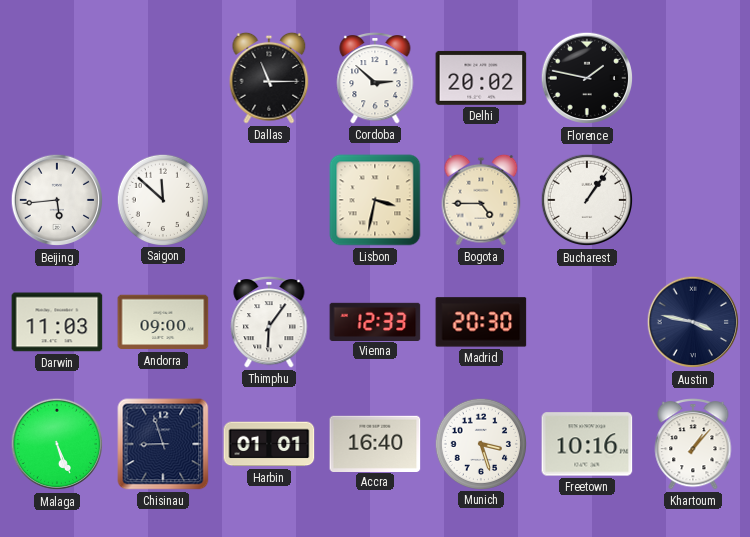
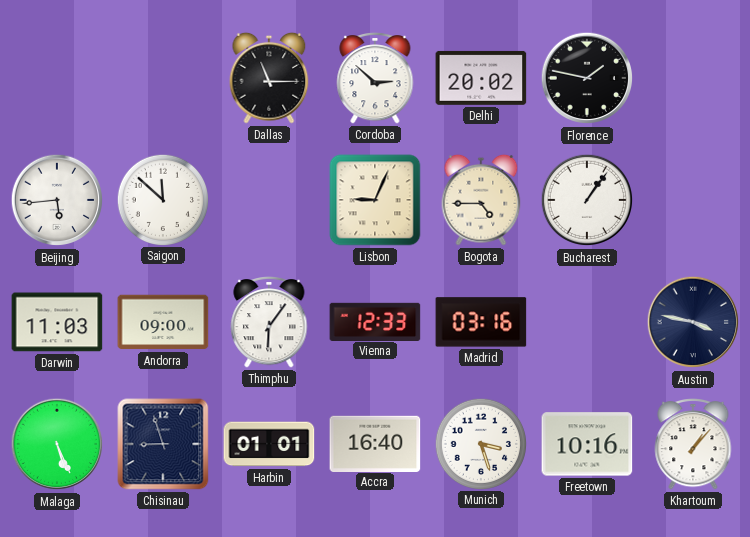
Lisbon: 3:32 -> 9:04 (375, 200)
Madrid: 20:30 -> 03:16 (481, 322)
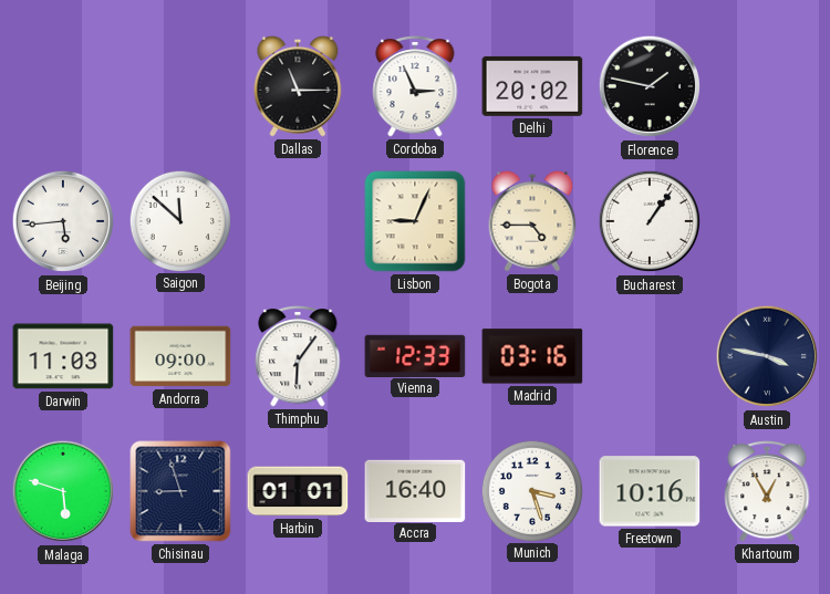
Cordoba: 2:52 -> 2:56 (415, 87)
Malaga: 5:26 -> 5:48 (63, 491)
Khartoum: 1:07 -> 12:55 (767, 492)
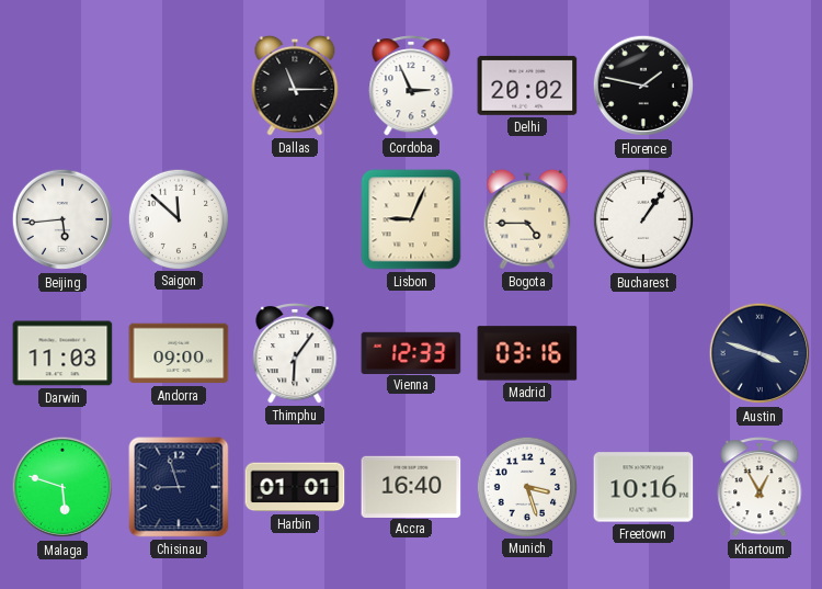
Austin: 3:47 -> 3:48 (760, 353)
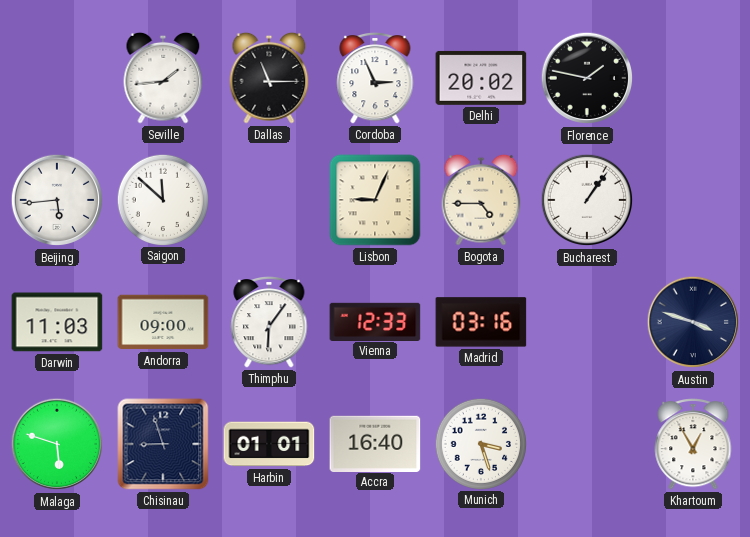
Seville: none -> 1:44 (163, 78)
Freetown: 10:16 -> none (643, 487)
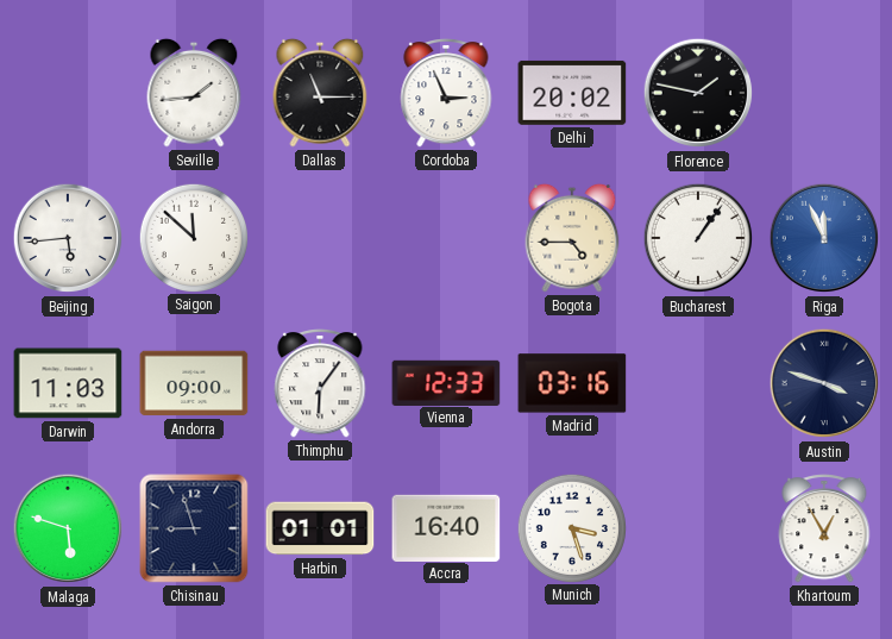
Lisbon: 9:04 -> none (375, 200)
Riga: none -> 11:56 (824, 238)
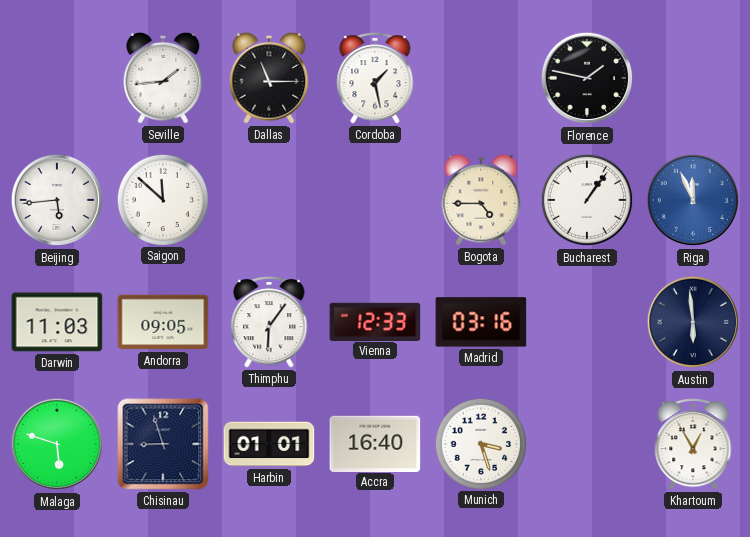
Cordoba: 2:56 -> 1:28 (375, 79)
Delhi: 20:02 -> none (572, 93)
Andorra: 09:00 -> 09:05 (163, 322)
Austin: 3:48 -> 5:59 (693, 322)
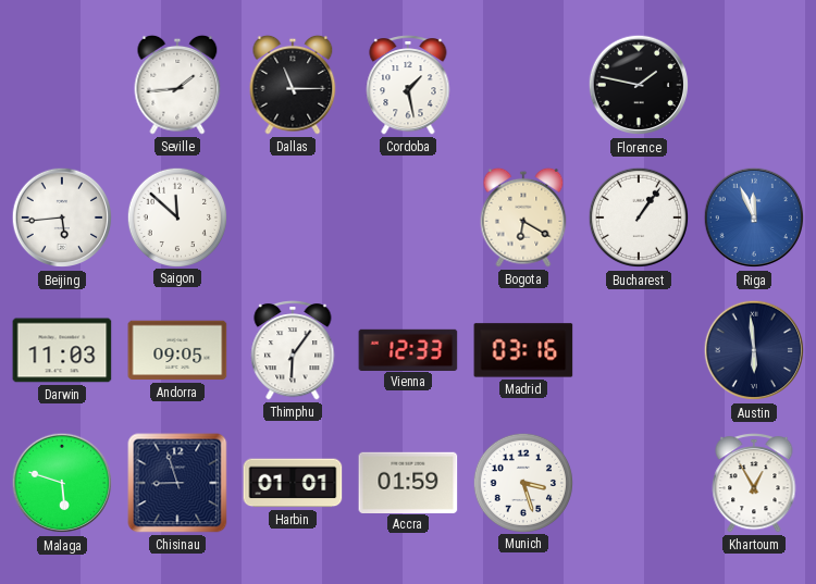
Bogota: 4:45 -> 6:20 (523, 218)
Accra: 16:40 -> 01:59 (408, 482)
